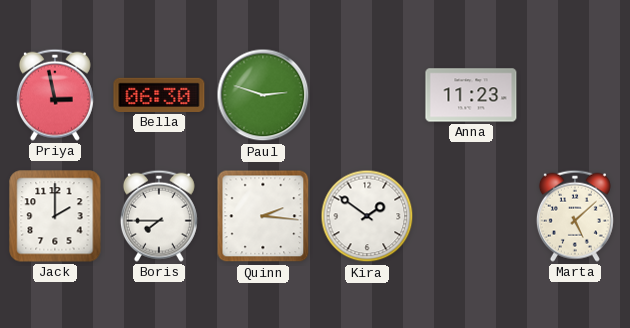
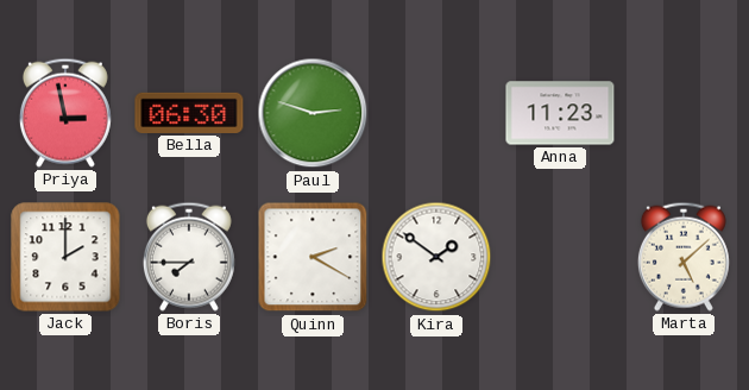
Quinn: 2:16 -> 2:20 (313, 257)
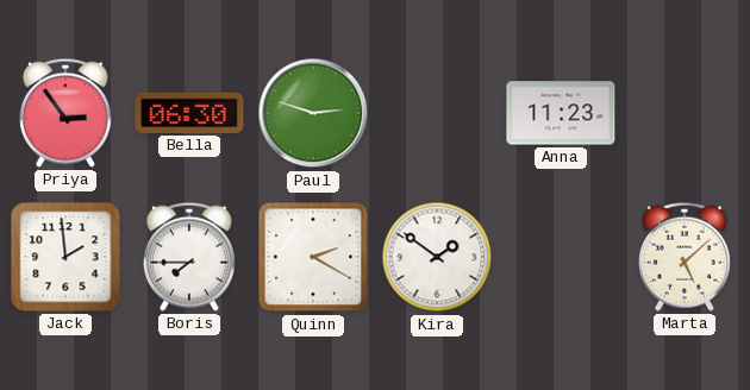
Priya: 2:58 -> 2:54 (65, 113)
Jack: 2:00 -> 1:59 (65, 257)
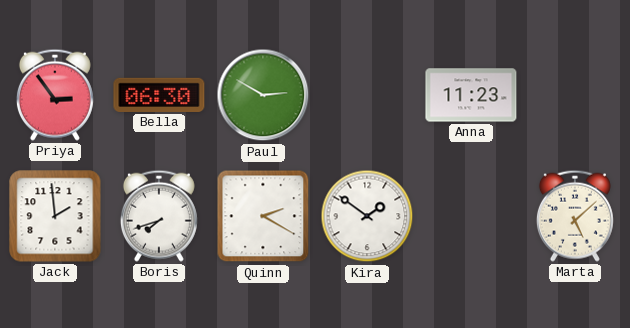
Paul: 2:48 -> 2:50 (263, 95)
Boris: 7:45 -> 7:42 (159, 216)
